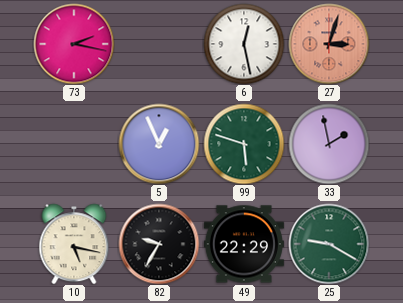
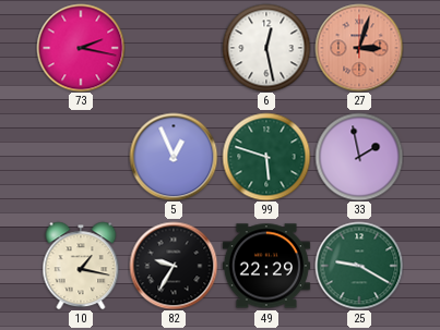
10: 5:17 -> 1:17 (81, 266)
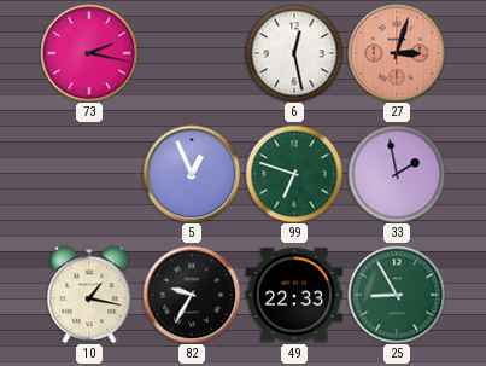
99: 5:48 -> 6:48 (294, 174)
49: 22:29 -> 22:33 (294, 295)
25: 9:20 -> 8:55 (397, 295)
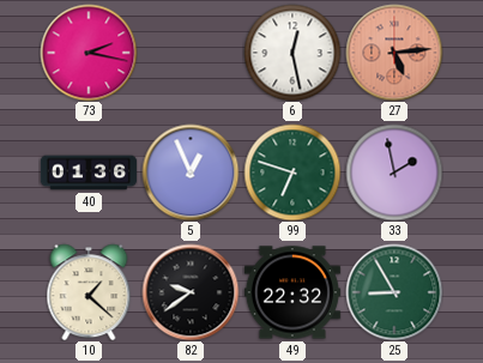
27: 3:03 -> 5:14 (394, 53)
40: none -> 01:36 (89, 173)
10: 1:17 -> 1:22 (89, 292)
82: 9:35 -> 9:39 (191, 292)
49: 22:33 -> 22:32 (292, 292)
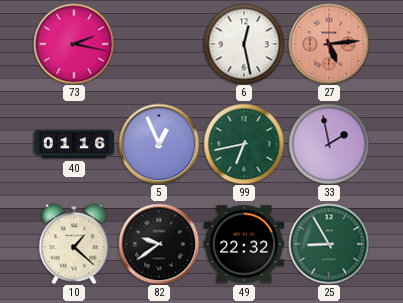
40: 01:36 -> 01:16 (74, 144)
99: 6:48 -> 6:43 (244, 144)
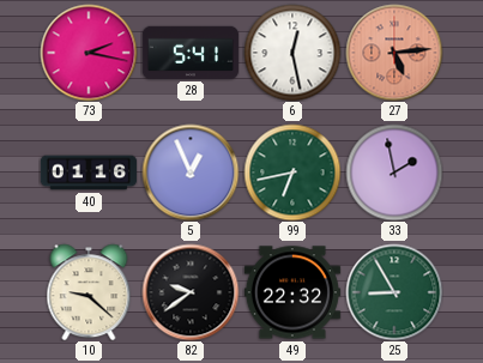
28: none -> 5:41 (191, 53)
10: 1:22 -> 9:22 (89, 292)
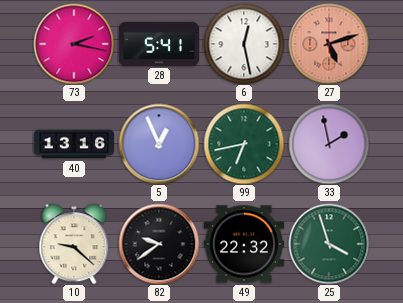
27: 5:14 -> 5:12 (329, 44)
40: 01:16 -> 13:16 (74, 144)
25: 8:55 -> 3:57 (329, 244)
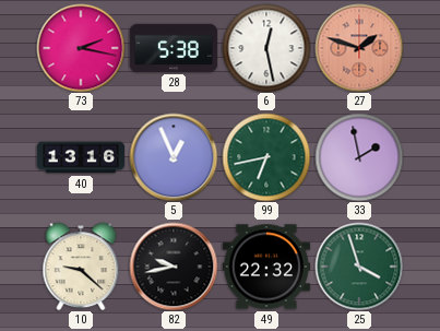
28: 5:41 -> 5:38 (174, 48)
27: 5:12 -> 1:48 (359, 48)
82: 9:39 -> 9:43 (174, 267)
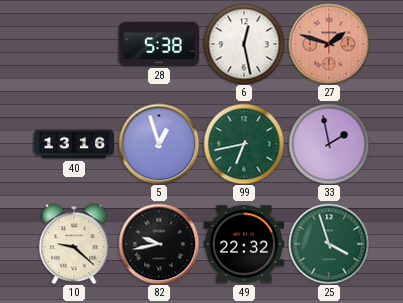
73: 2:17 -> none (81, 48)
5: 12:56 -> 12:57 (159, 144)
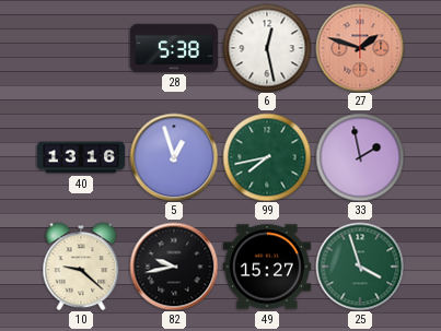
99: 6:43 -> 7:43 (267, 157)
49: 22:32 -> 15:27 (267, 267)
